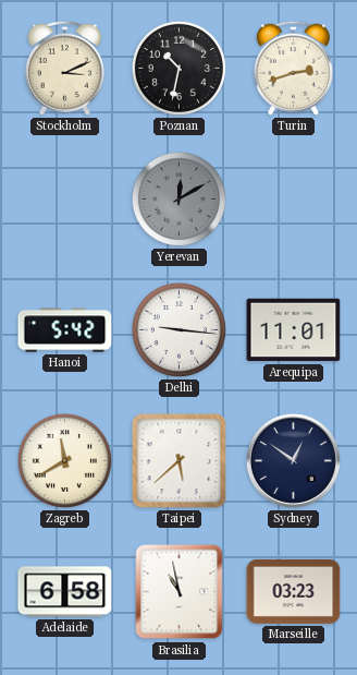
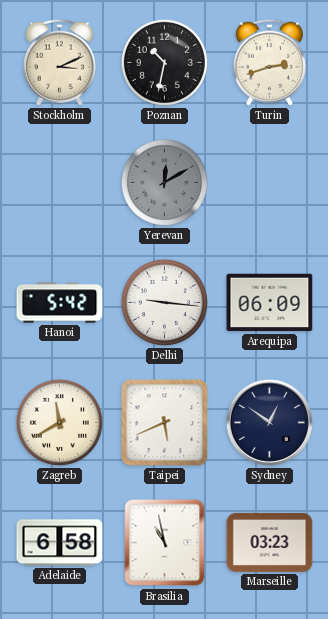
Arequipa: 11:01 -> 06:09 (270, 303)
Taipei: 5:38 -> 5:41 (165, 423)
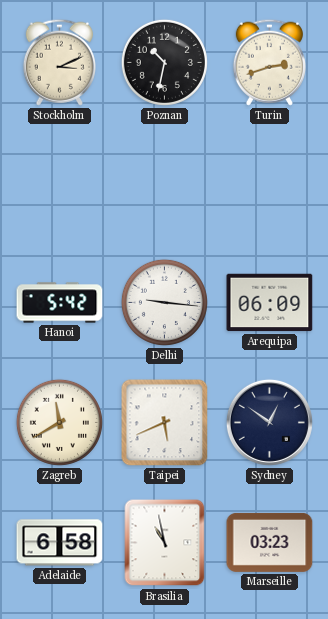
Yerevan: 12:10 -> none (164, 182)
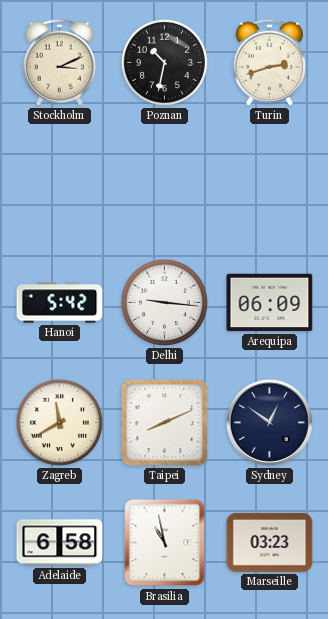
Taipei: 5:41 -> 8:11 (165, 423)
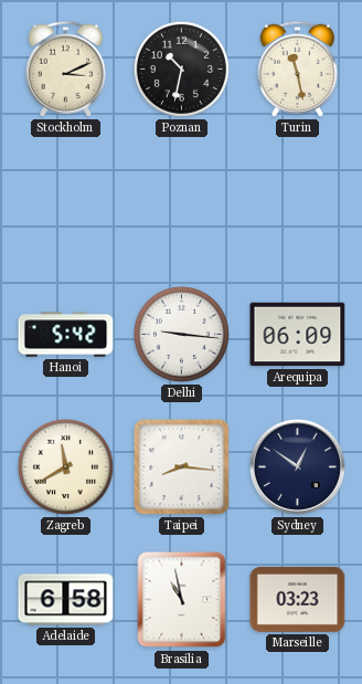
Turin: 2:42 -> 11:28 (297, 69)
Taipei: 8:11 -> 8:16 (182, 467)
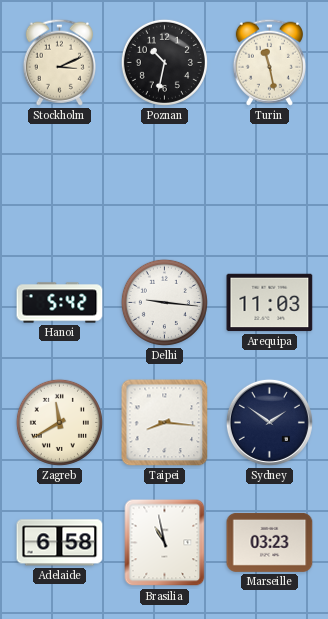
Arequipa: 06:09 -> 11:03 (270, 303)
Sydney: 12:51 -> 1:51 (269, 422)
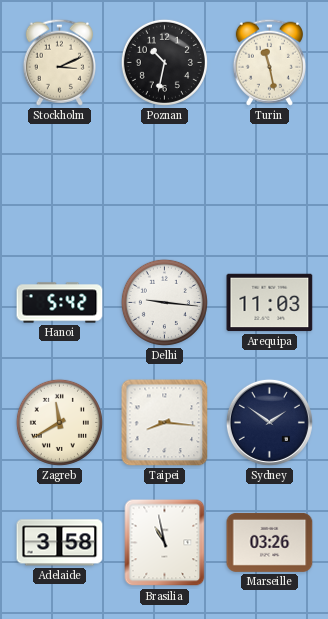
Adelaide: 6:58 -> 3:58 (60, 543)
Marseille: 03:23 -> 03:26 (270, 542)
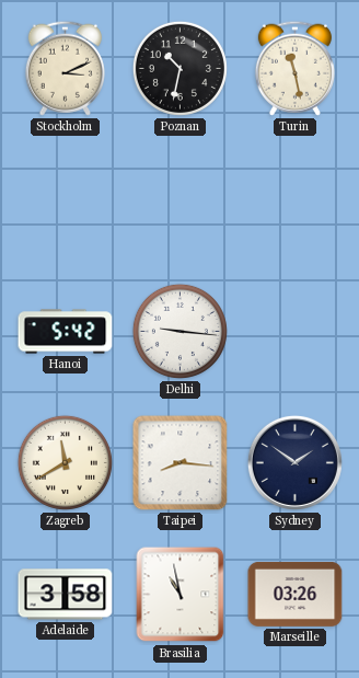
Arequipa: 11:03 -> none (270, 303)
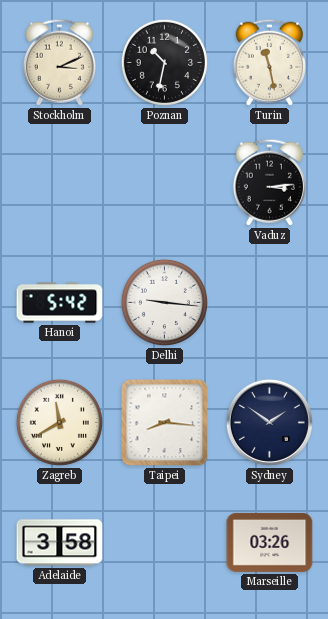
Vaduz: none -> 3:14 (269, 182)
Brasilia: 10:58 -> none (181, 595)
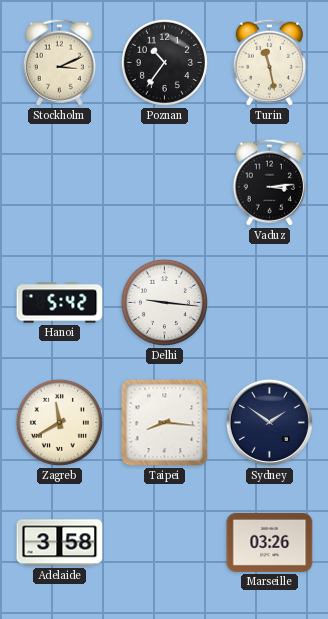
Poznan: 10:32 -> 10:36 (164, 62)
